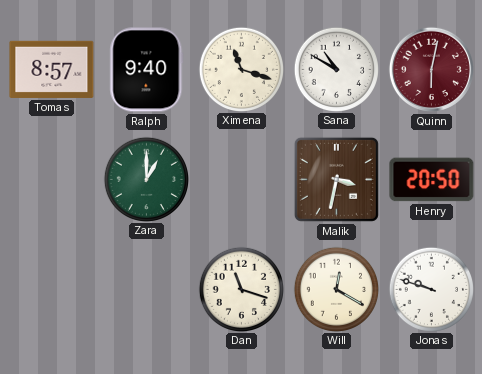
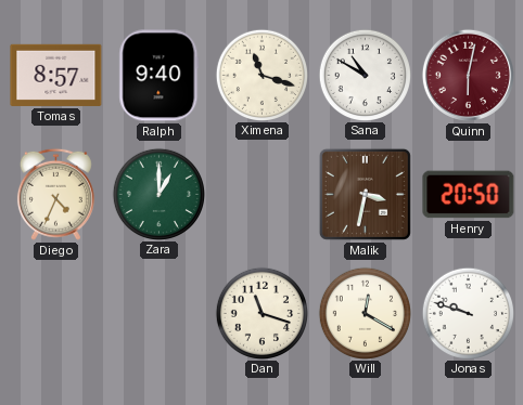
Diego: none -> 4:34 (55, 194)
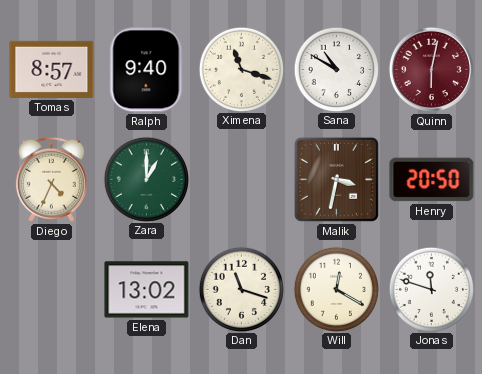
Elena: none -> 13:02 (147, 290)
Jonas: 9:48 -> 11:48 (431, 289)
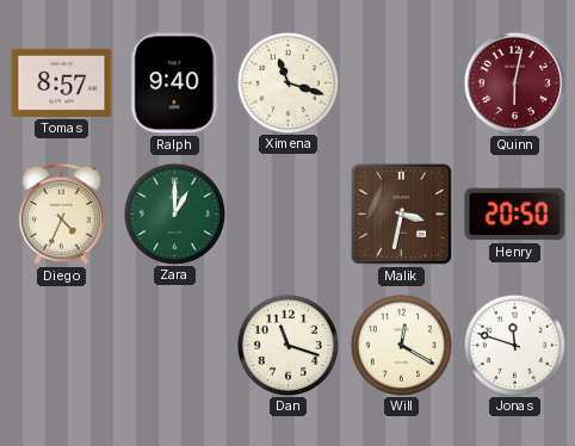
Sana: 10:50 -> none (336, 69)
Elena: 13:02 -> none (147, 290)
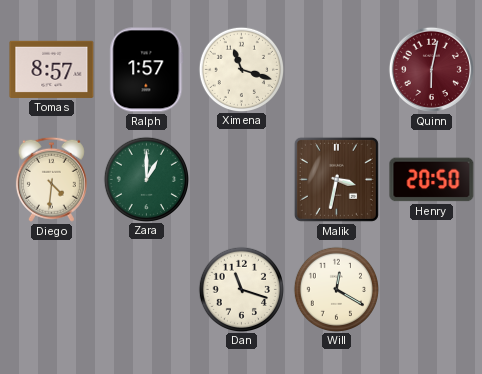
Ralph: 9:40 -> 1:57 (147, 70)
Diego: 4:34 -> 4:31 (51, 179)
Jonas: 11:48 -> none (514, 345)
